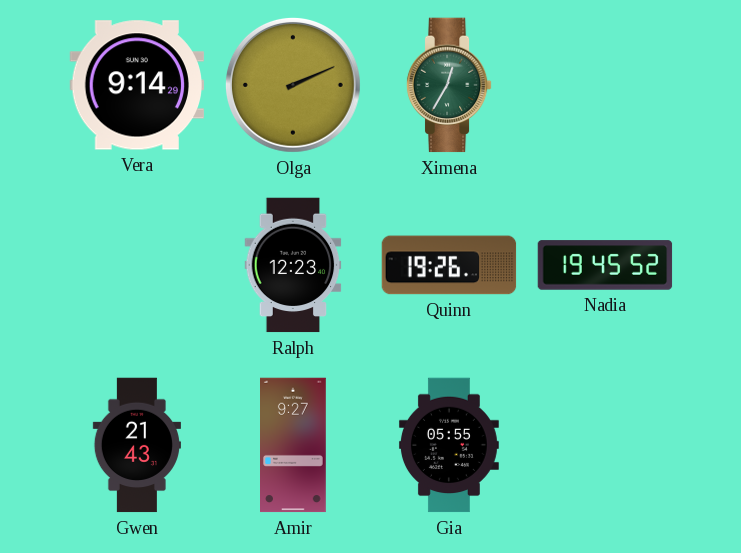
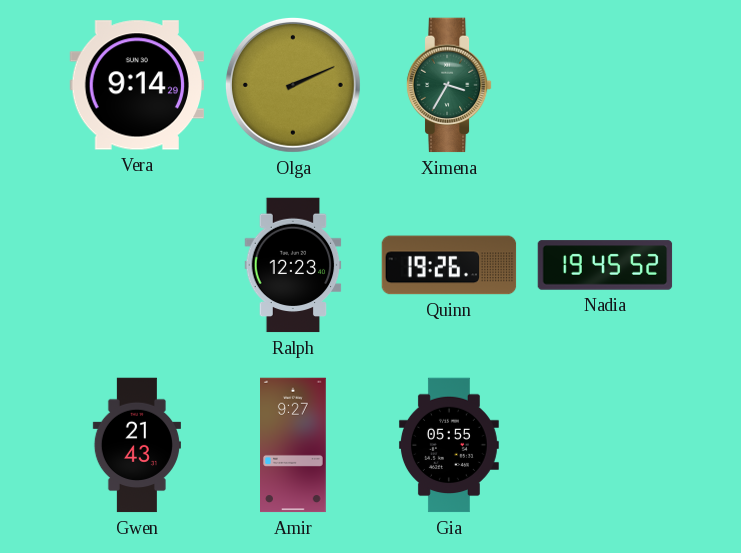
Ximena: 12:35 -> 3:35 (449, 85)
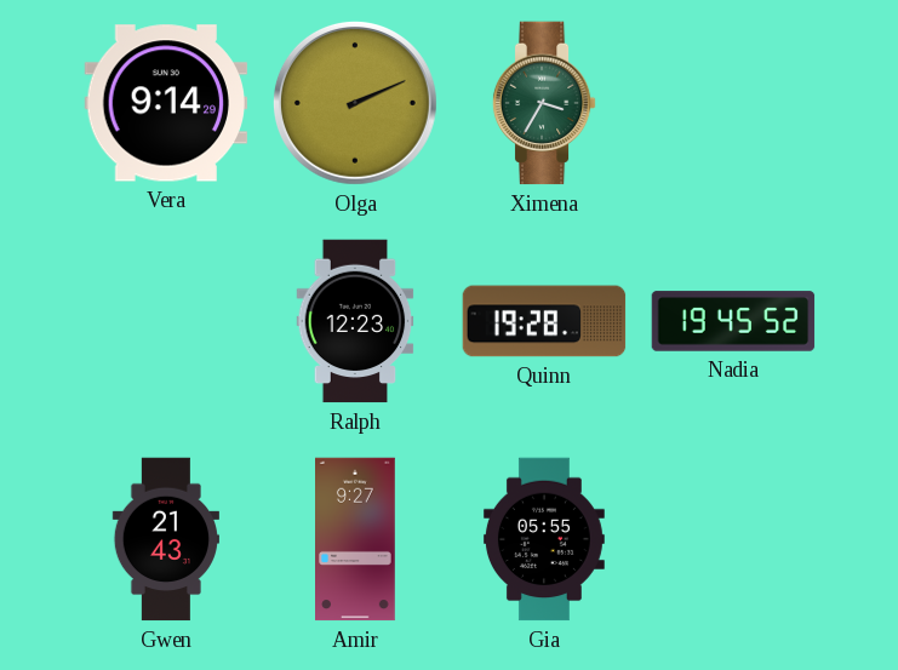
Quinn: 19:26 -> 19:28 (544, 321)
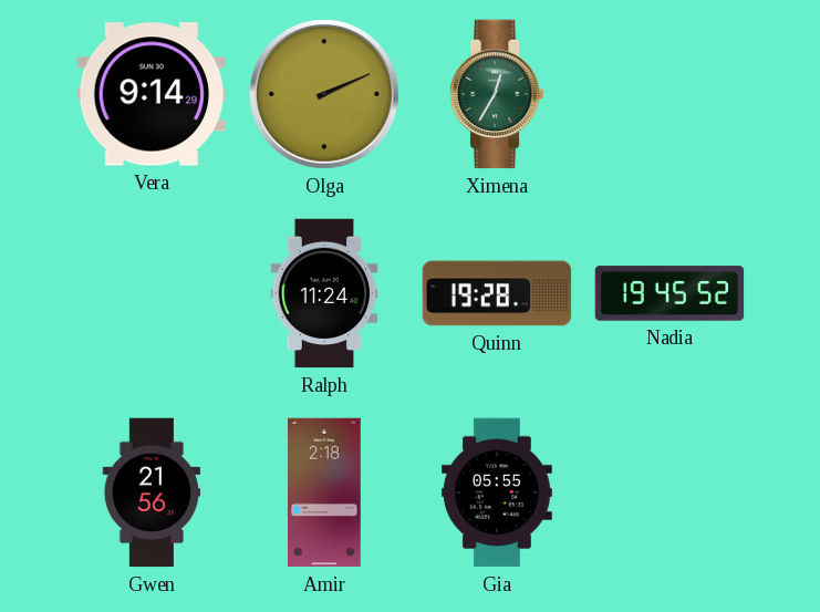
Ximena: 3:35 -> 12:35 (497, 94)
Ralph: 12:23 -> 11:24 (324, 293)
Gwen: 21:43 -> 21:56 (152, 492)
Amir: 9:27 -> 2:18 (325, 492)
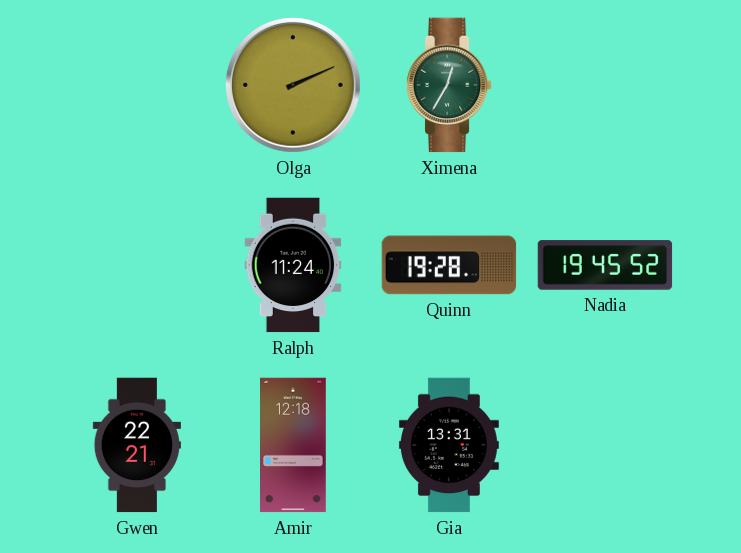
Vera: 9:14 -> none (152, 94)
Gwen: 21:56 -> 22:21 (137, 445)
Amir: 2:18 -> 12:18 (294, 445)
Gia: 05:55 -> 13:31 (449, 445)
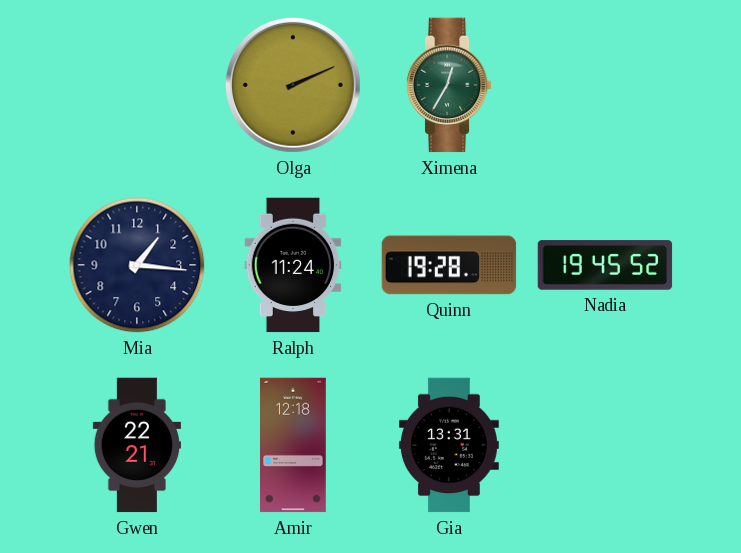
Mia: none -> 1:16 (137, 265)
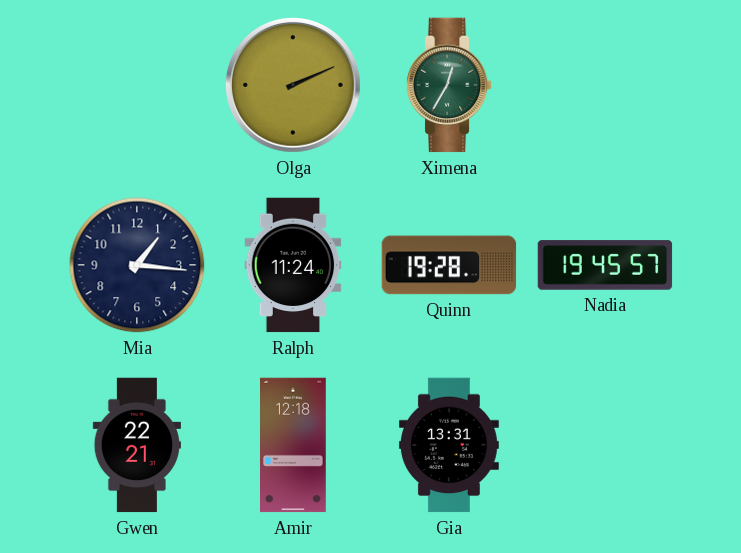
Nadia: 19:45:52 -> 19:45:57 (605, 265)
